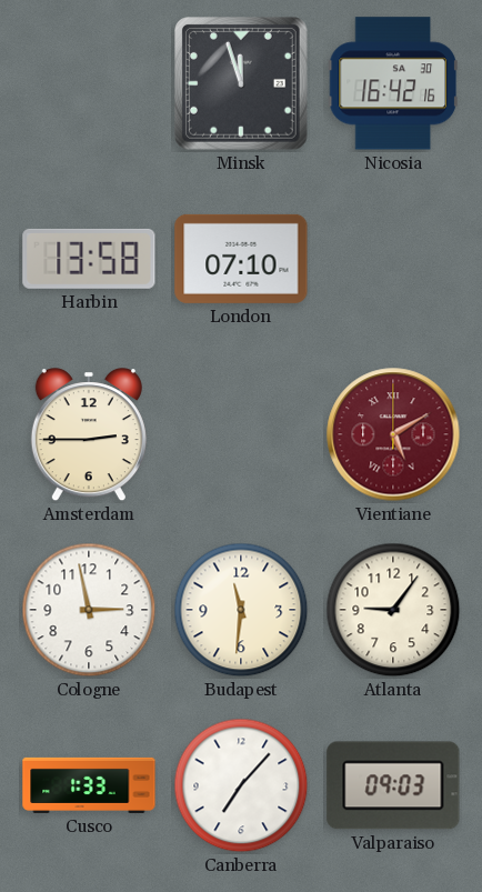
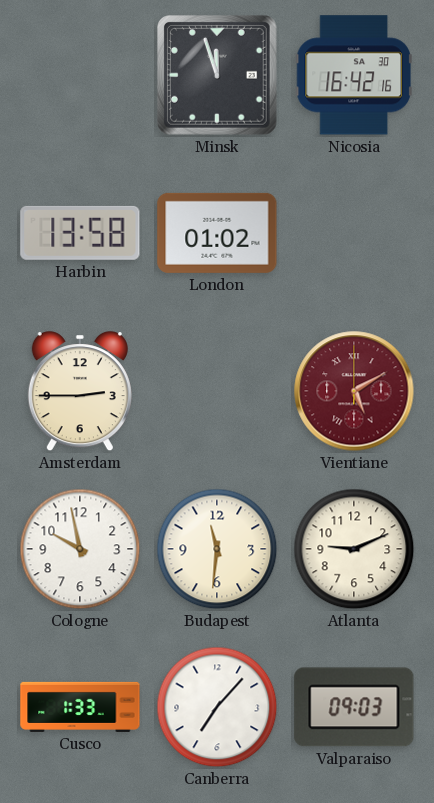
London: 07:10 -> 01:02 (217, 233)
Cologne: 2:58 -> 9:58 (80, 549)
Atlanta: 9:06 -> 9:11 (354, 549)
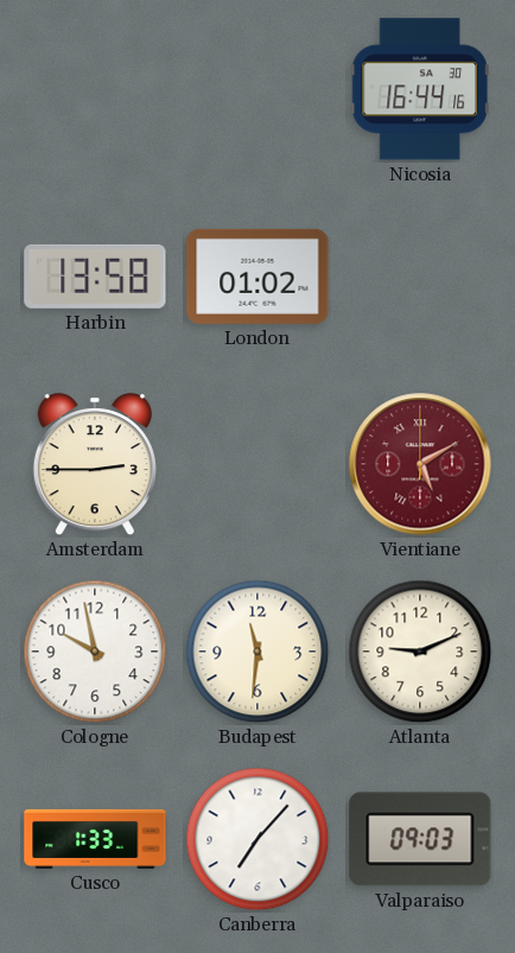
Minsk: 11:57 -> none (218, 76)
Nicosia: 16:42 -> 16:44 (419, 89)
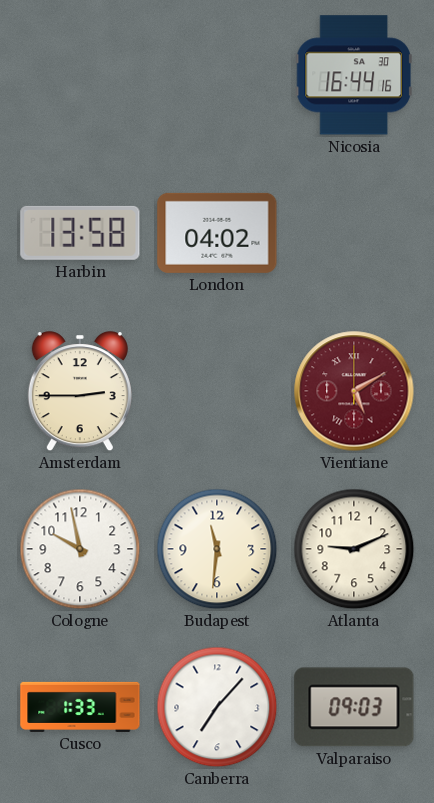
London: 01:02 -> 04:02 (217, 233)
